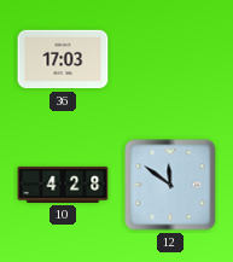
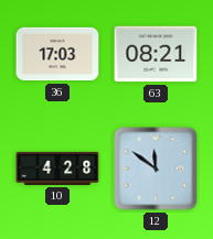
63: none -> 08:21 (156, 54)
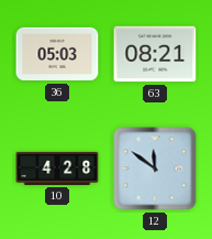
36: 17:03 -> 05:03 (57, 54)
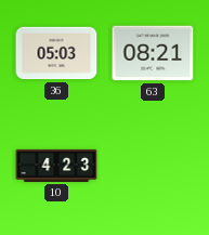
10: 4:28 -> 4:23 (56, 166)
12: 11:51 -> none (155, 169)
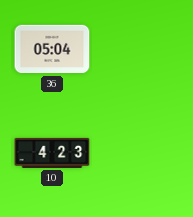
36: 05:03 -> 05:04 (52, 49)
63: 08:21 -> none (153, 53)
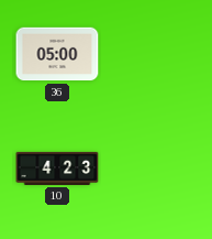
36: 05:04 -> 05:00 (57, 54)
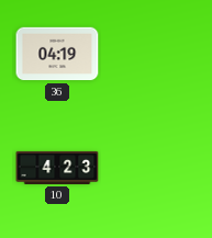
36: 05:00 -> 04:19 (57, 54)
